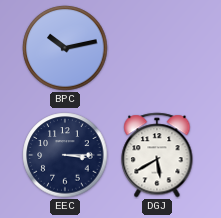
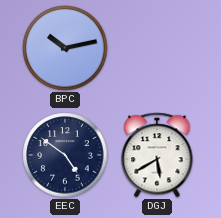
EEC: 3:15 -> 4:51 (65, 155)
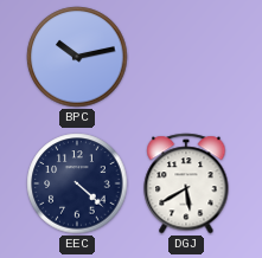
EEC: 4:51 -> 4:22 (77, 183)
